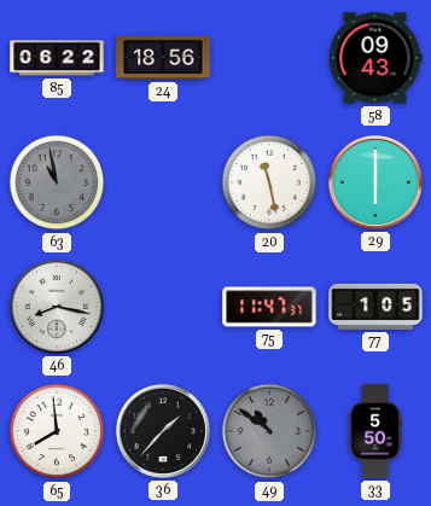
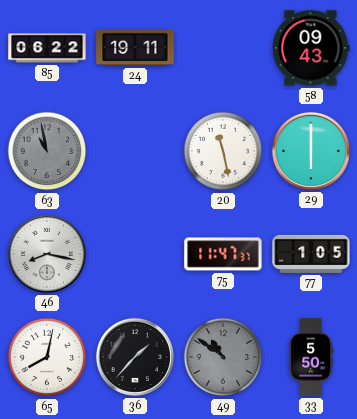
24: 18:56 -> 19:11 (135, 48)
65: 7:59 -> 8:02 (47, 357)
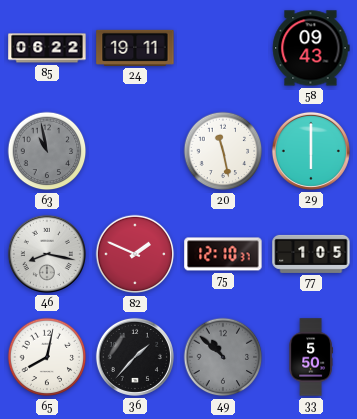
82: none -> 1:49 (135, 254)
75: 11:47 -> 12:10 (223, 254)
49: 10:51 -> 10:52 (223, 357)
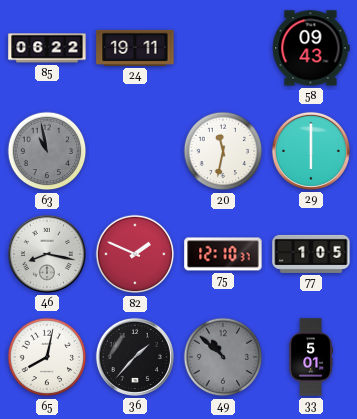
20: 11:28 -> 11:32 (223, 151)
33: 5:50 -> 5:01 (310, 357)
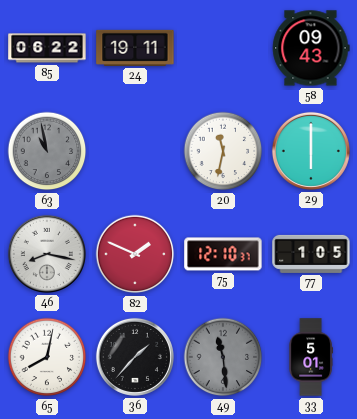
49: 10:52 -> 11:29 (223, 357)
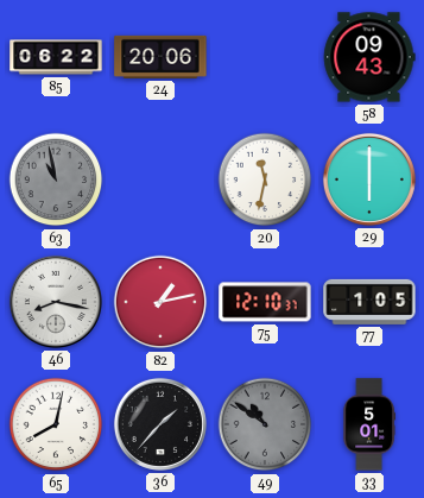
24: 19:11 -> 20:06 (160, 57)
82: 1:49 -> 1:13 (160, 302)
49: 11:29 -> 10:51 (265, 424)
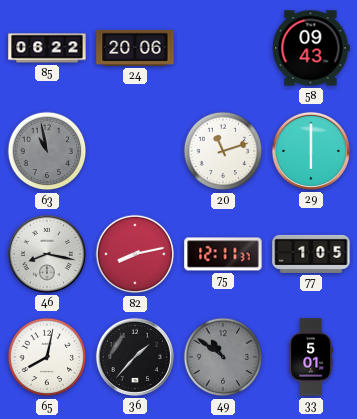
20: 11:32 -> 11:12 (223, 151)
82: 1:13 -> 8:13 (135, 254)
75: 12:10 -> 12:11 (223, 254)
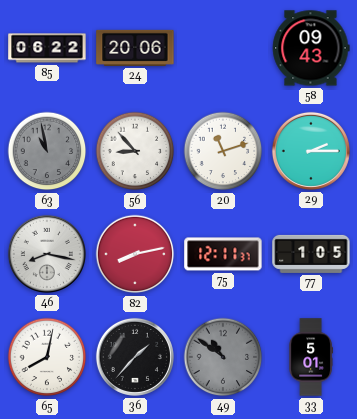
56: none -> 8:53 (135, 151)
29: 6:00 -> 2:15 (311, 151)
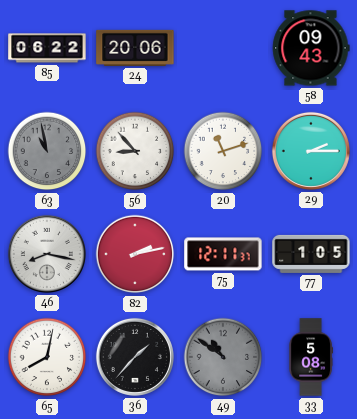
82: 8:13 -> 2:13 (135, 254)
33: 5:01 -> 5:08 (310, 357)
